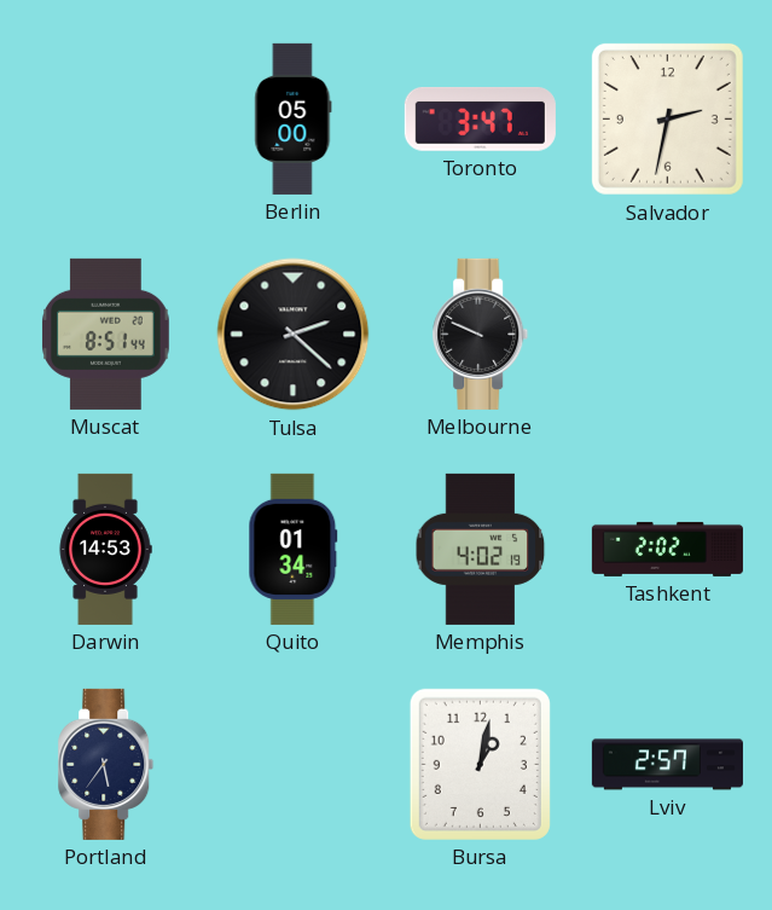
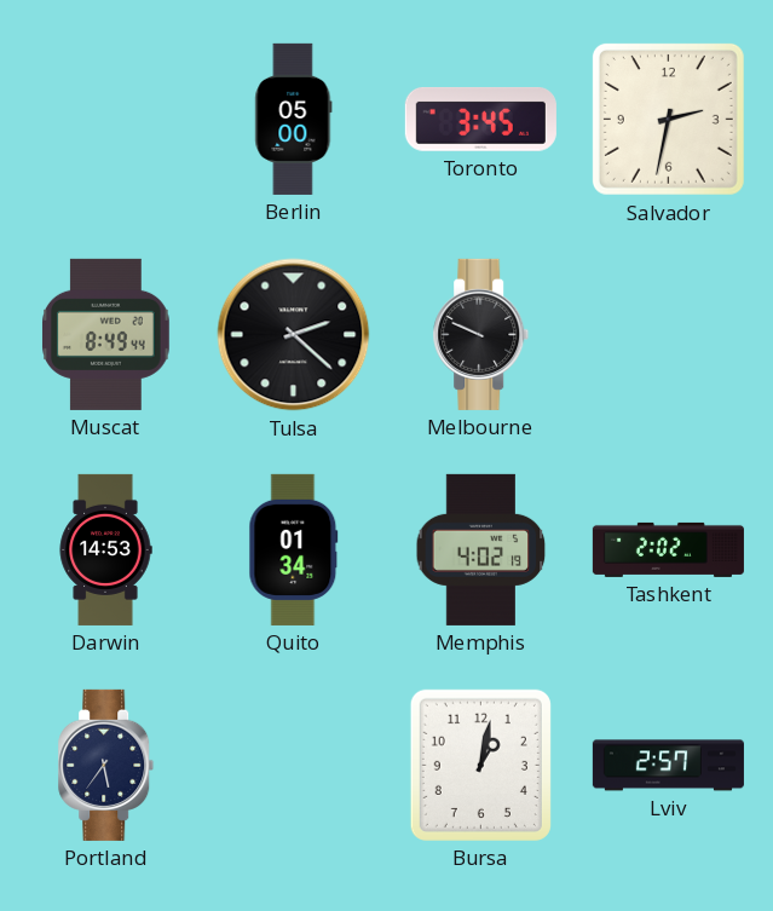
Toronto: 3:47 -> 3:45 (480, 120)
Muscat: 8:51 -> 8:49 (106, 334)
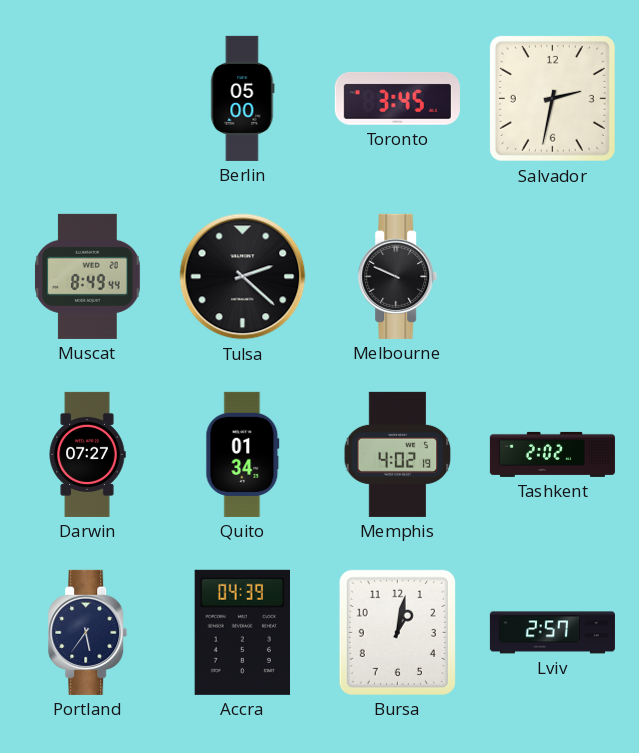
Darwin: 14:53 -> 07:27 (87, 454)
Accra: none -> 04:39 (242, 632)
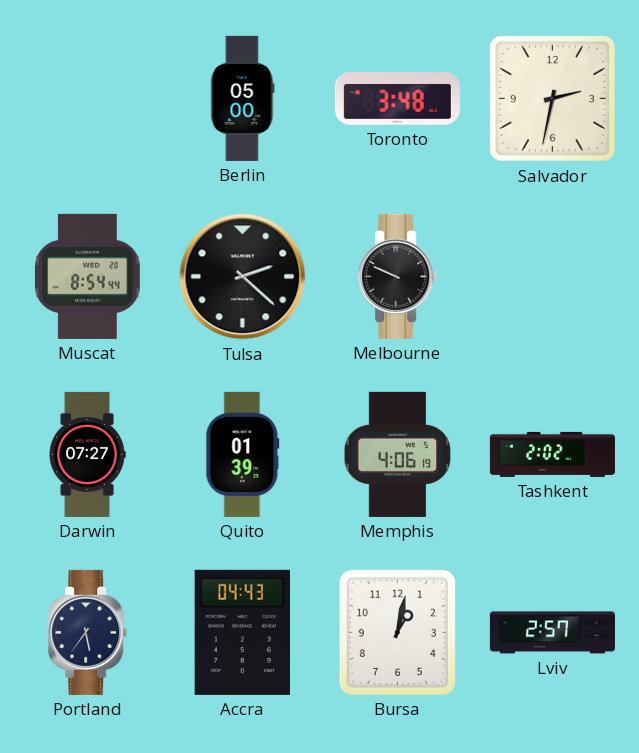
Toronto: 3:45 -> 3:48 (397, 99)
Muscat: 8:49 -> 8:54 (88, 276)
Quito: 01:34 -> 01:39 (243, 454)
Memphis: 4:02 -> 4:06 (398, 454)
Accra: 04:39 -> 04:43 (242, 632)
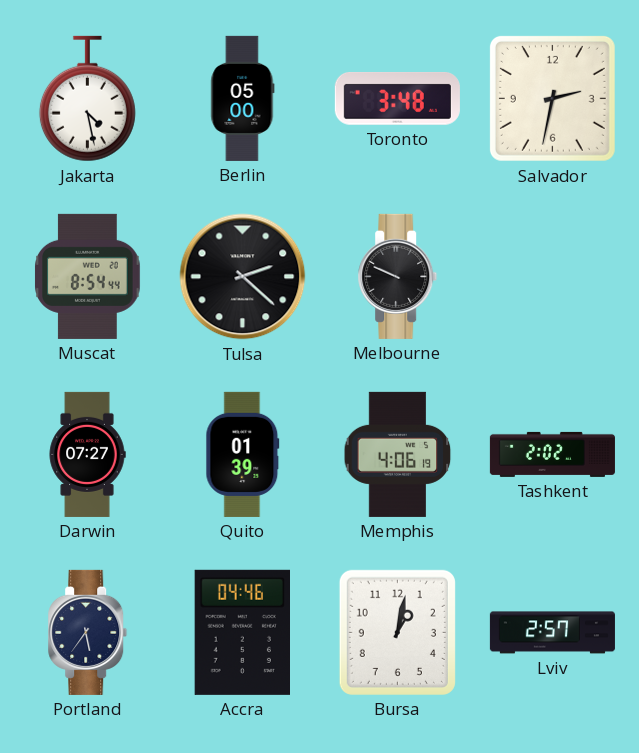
Jakarta: none -> 4:28 (87, 99)
Accra: 04:43 -> 04:46 (242, 632)
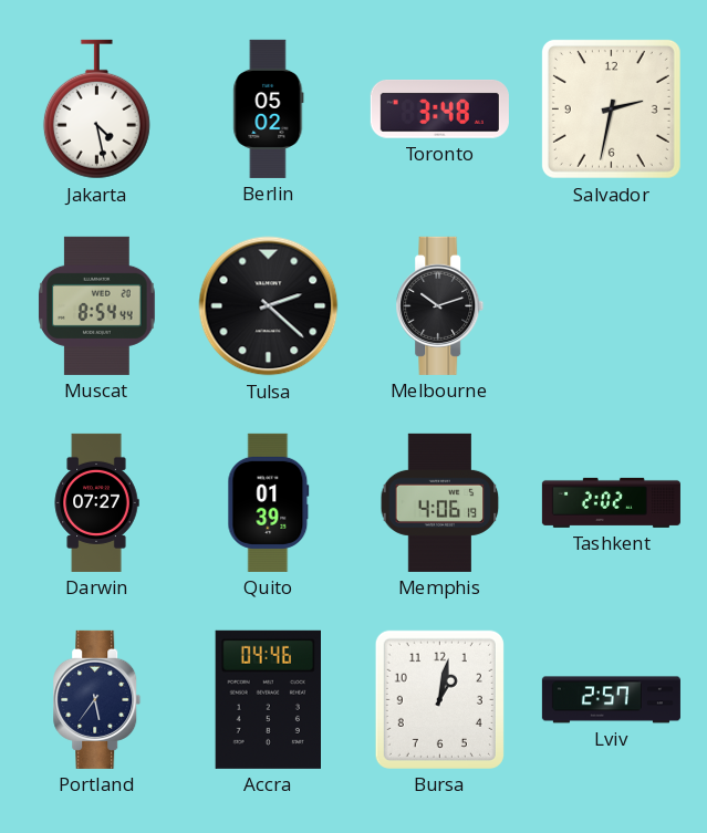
Berlin: 05:00 -> 05:02 (269, 108)
Melbourne: 9:49 -> 10:12 (440, 305)
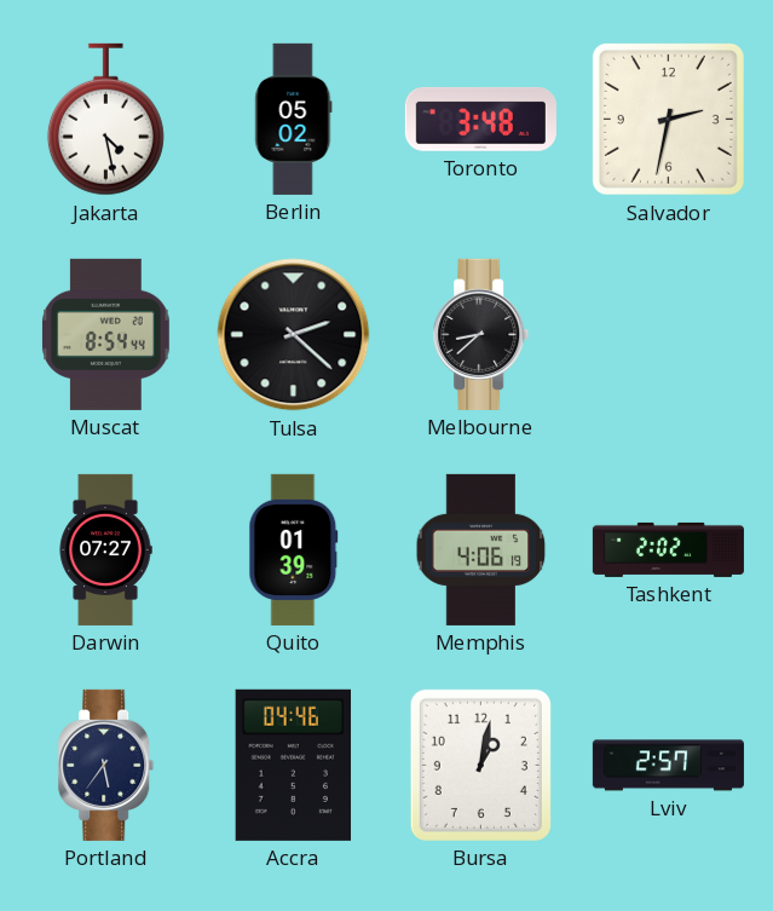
Melbourne: 10:12 -> 8:38 (481, 334)
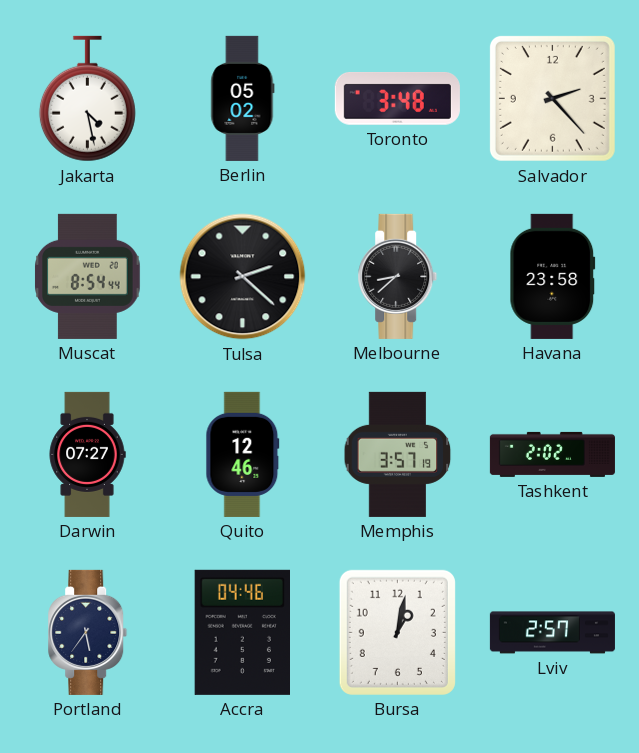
Salvador: 2:32 -> 2:23 (552, 98)
Havana: none -> 23:58 (553, 276)
Quito: 01:39 -> 12:46 (243, 454)
Memphis: 4:06 -> 3:57 (398, 454)
